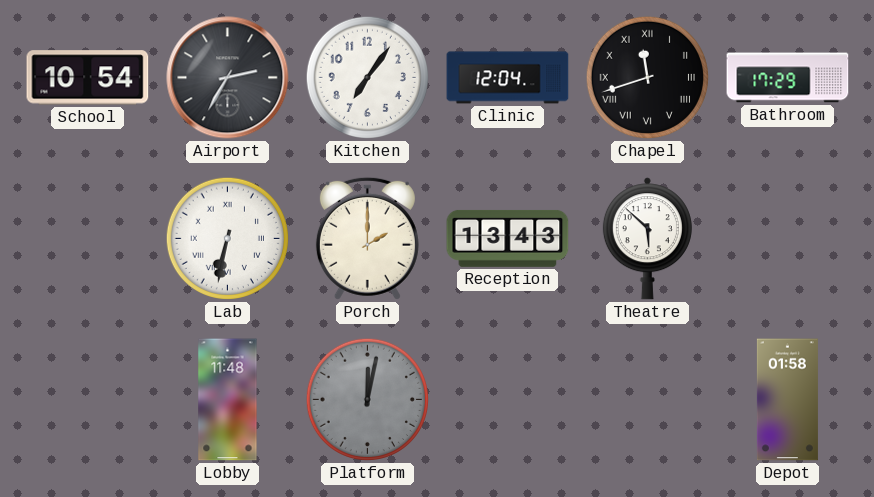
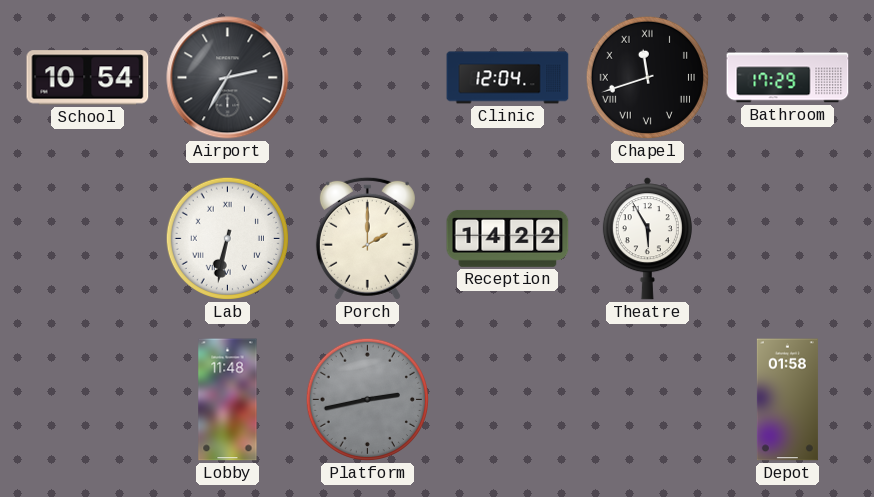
Kitchen: 7:06 -> none (367, 77)
Reception: 13:43 -> 14:22 (508, 238)
Theatre: 5:52 -> 5:55 (647, 239)
Platform: 12:02 -> 2:43 (367, 399)
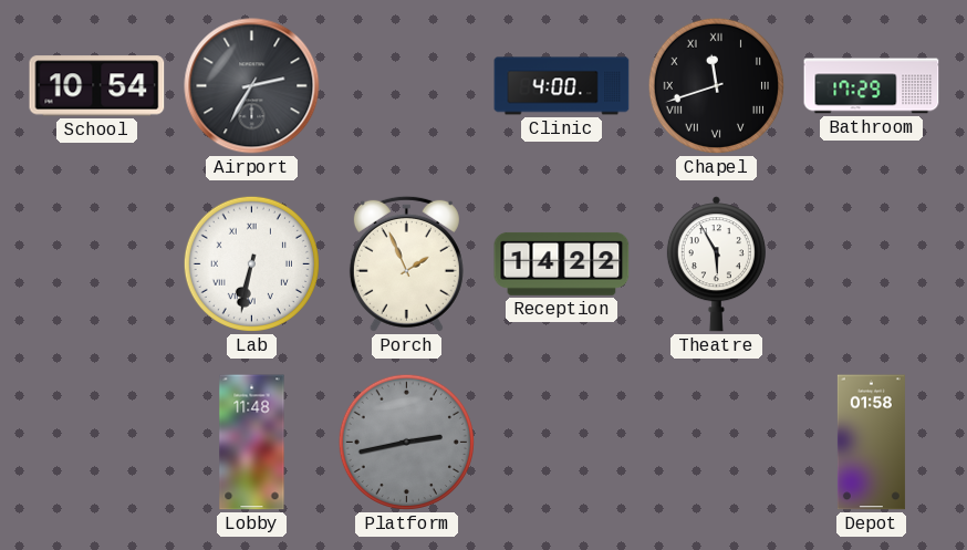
Clinic: 12:04 -> 4:00 (562, 86)
Porch: 2:00 -> 1:56 (406, 263)
